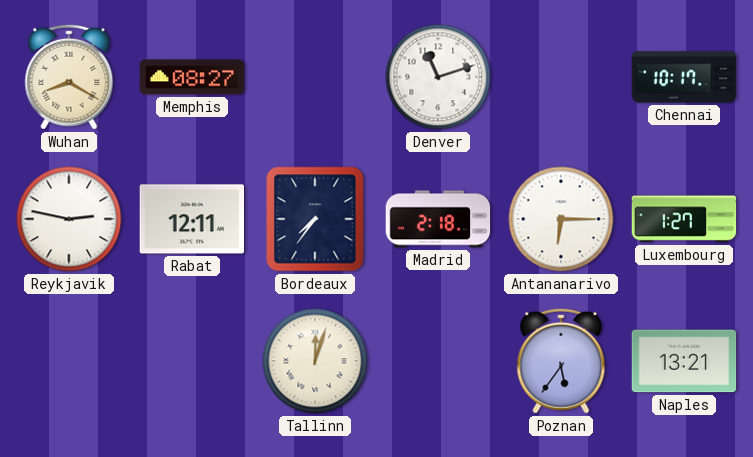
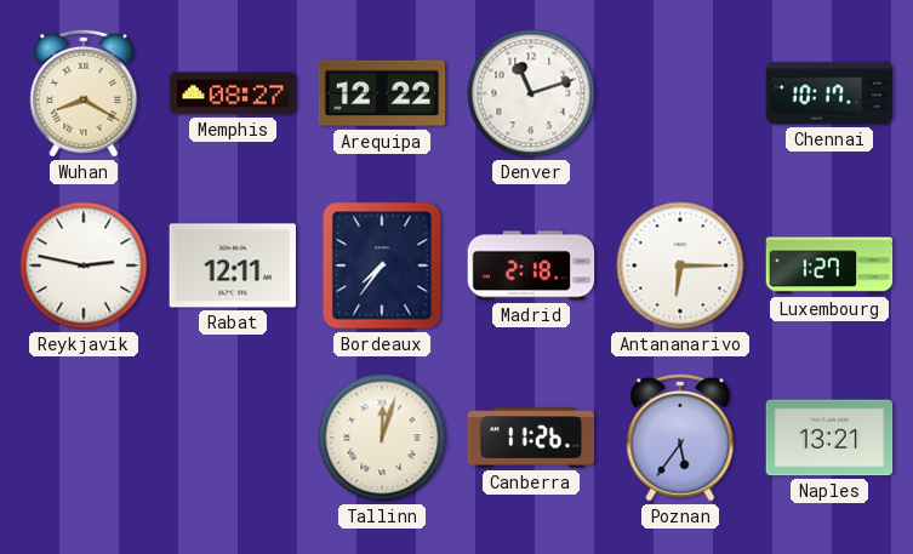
Arequipa: none -> 12:22 (382, 93)
Canberra: none -> 11:26 (531, 438)
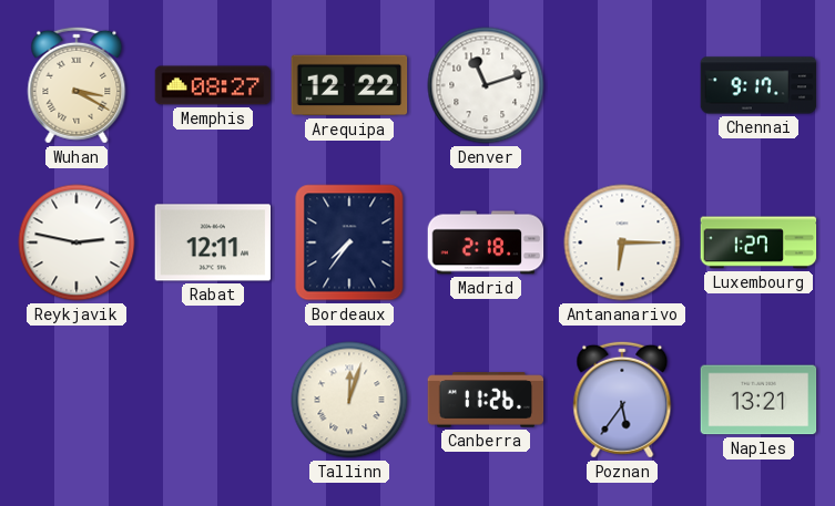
Wuhan: 8:20 -> 3:20 (77, 85)
Chennai: 10:17 -> 9:17 (758, 85)
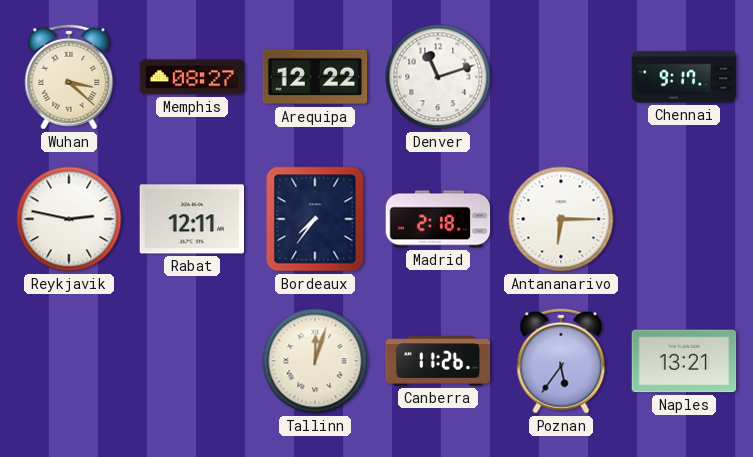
Wuhan: 3:20 -> 3:22 (69, 77)
Luxembourg: 1:27 -> none (758, 242)
